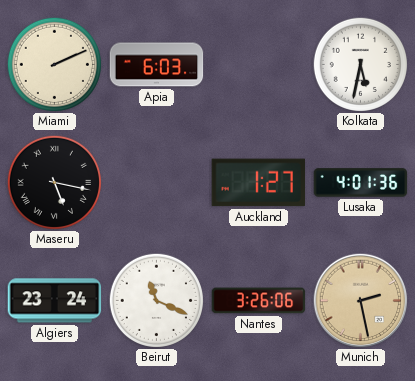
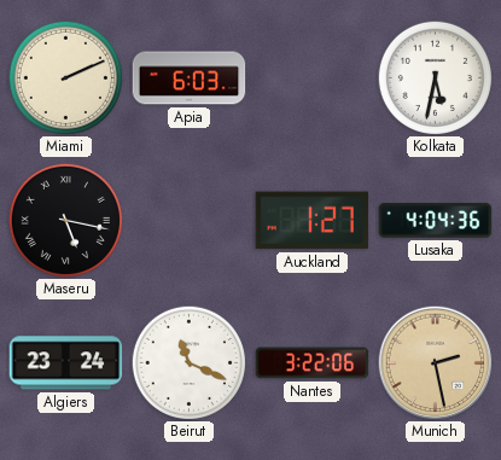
Lusaka: 4:01 -> 4:04 (436, 221)
Nantes: 3:26 -> 3:22 (313, 363)
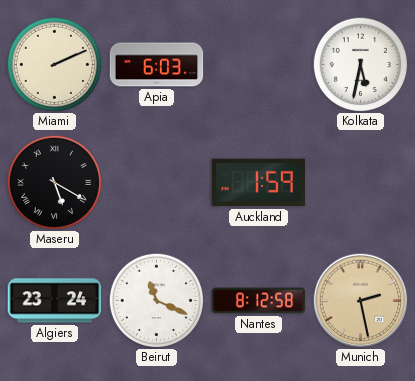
Maseru: 5:17 -> 5:20 (54, 182)
Auckland: 1:27 -> 1:59 (259, 183)
Lusaka: 4:04 -> none (436, 221)
Nantes: 3:22 -> 8:12 (259, 301)
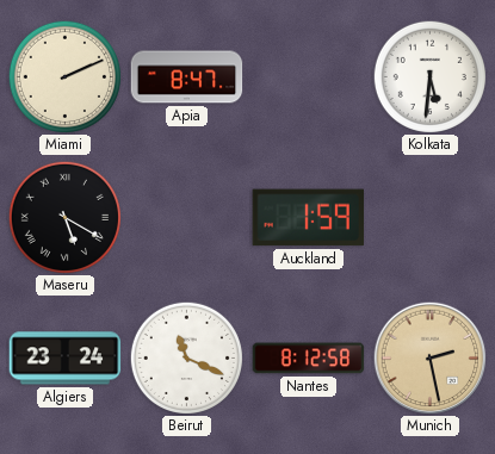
Apia: 6:03 -> 8:47 (187, 77)
Kolkata: 5:32 -> 5:31 (429, 76)
